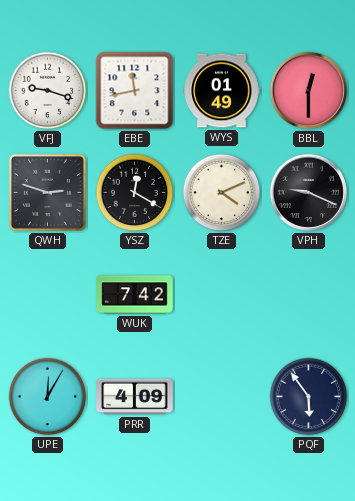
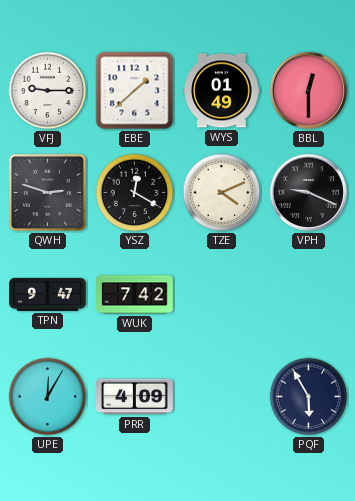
VFJ: 9:18 -> 9:15 (48, 91)
EBE: 11:43 -> 1:38 (135, 91)
TPN: none -> 9:47 (48, 294)
PQF: 5:54 -> 5:55 (309, 397)
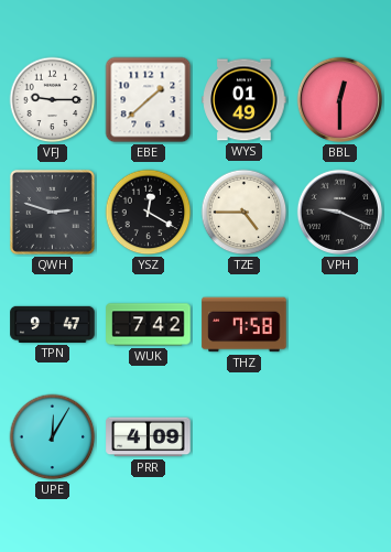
TZE: 4:11 -> 4:45 (245, 213)
THZ: none -> 7:58 (245, 325)
PQF: 5:55 -> none (309, 397)
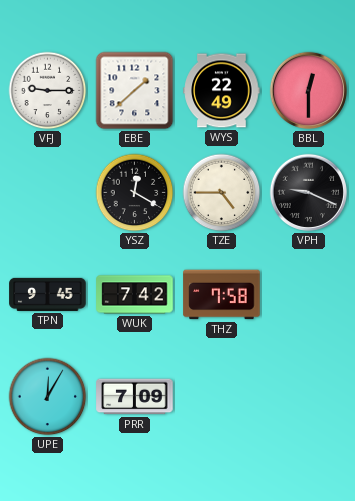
WYS: 01:49 -> 22:49 (222, 91)
QWH: 2:48 -> none (52, 212)
TPN: 9:47 -> 9:45 (48, 294)
PRR: 4:09 -> 7:09 (135, 397)
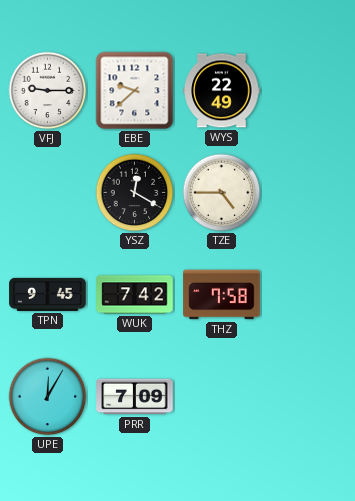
EBE: 1:38 -> 9:38 (135, 91)
BBL: 12:30 -> none (308, 90)
VPH: 9:19 -> none (308, 192)
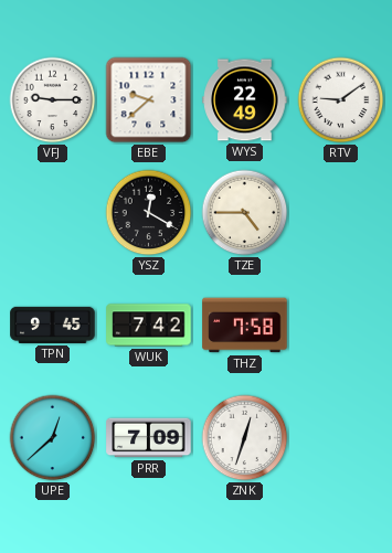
RTV: none -> 9:09 (341, 100)
UPE: 12:05 -> 12:38 (53, 438)
ZNK: none -> 12:33 (245, 438)
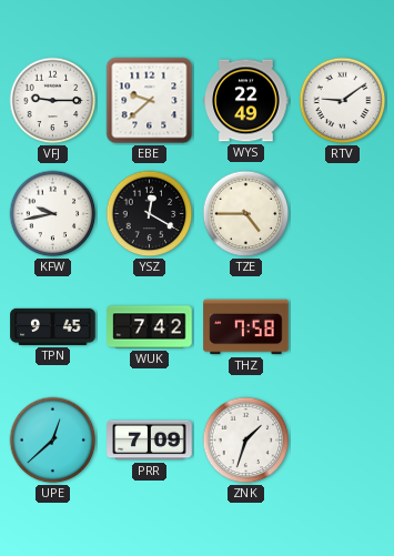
KFW: none -> 9:43 (53, 214)
ZNK: 12:33 -> 1:33 (246, 441)
